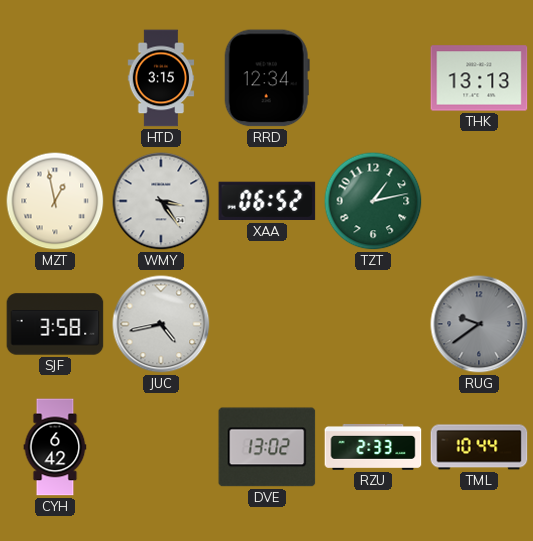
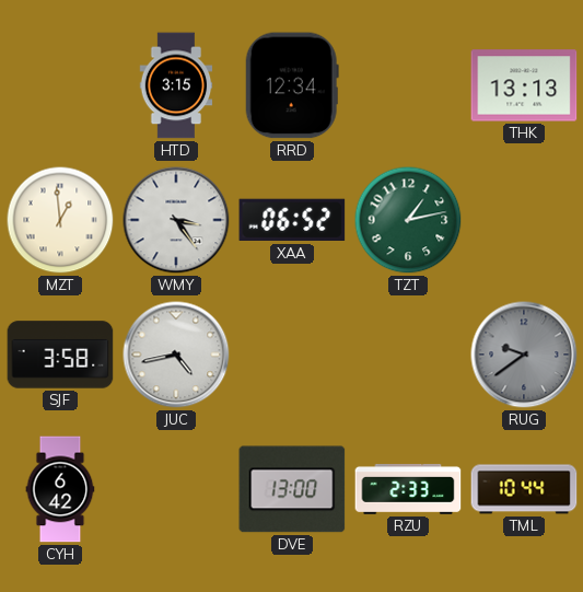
MZT: 12:58 -> 12:59 (60, 220)
DVE: 13:02 -> 13:00 (292, 489)
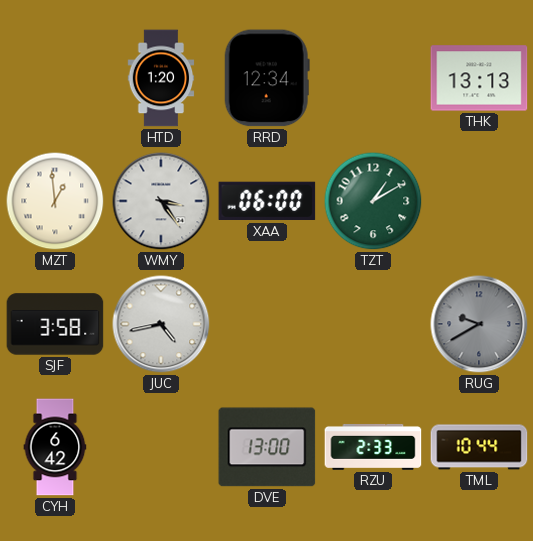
HTD: 3:15 -> 1:20 (161, 78)
XAA: 06:52 -> 06:00 (267, 201)
TZT: 1:13 -> 1:10 (373, 201)
RUG: 9:39 -> 9:40 (479, 324)
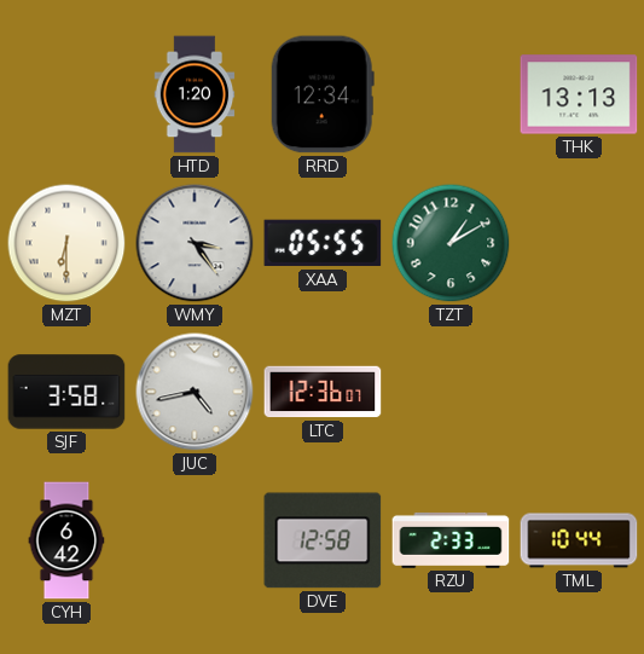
MZT: 12:59 -> 6:30 (66, 243)
XAA: 06:00 -> 05:55 (323, 243)
LTC: none -> 12:36 (323, 392)
RUG: 9:40 -> none (479, 324)
DVE: 13:00 -> 12:58 (323, 540)
